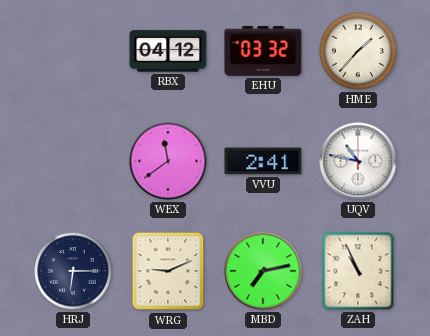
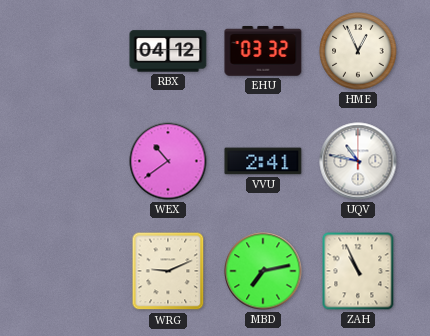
HME: 1:37 -> 12:56 (358, 51)
WEX: 11:39 -> 10:39 (168, 161)
HRJ: 6:15 -> none (73, 271)
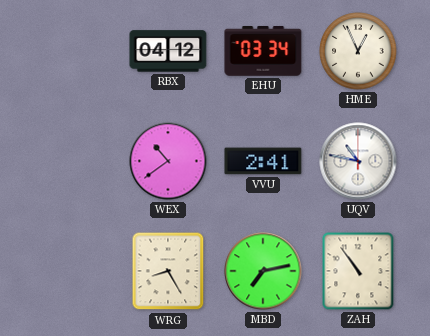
EHU: 03:32 -> 03:34 (263, 52)
WRG: 9:11 -> 8:25 (168, 271)
ZAH: 10:56 -> 10:54 (358, 271)
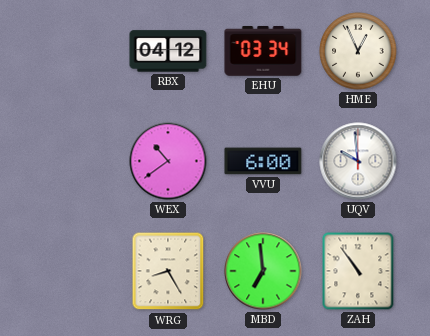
VVU: 2:41 -> 6:00 (263, 161)
UQV: 10:47 -> 9:59 (358, 161)
MBD: 7:13 -> 6:59 (263, 271)
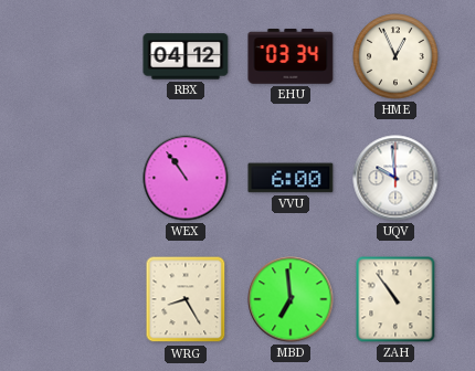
WEX: 10:39 -> 10:54 (186, 178)
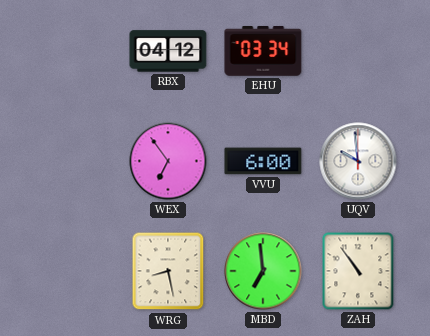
HME: 12:56 -> none (395, 56)
WEX: 10:54 -> 6:54 (168, 161)
WRG: 8:25 -> 8:28 (168, 271)
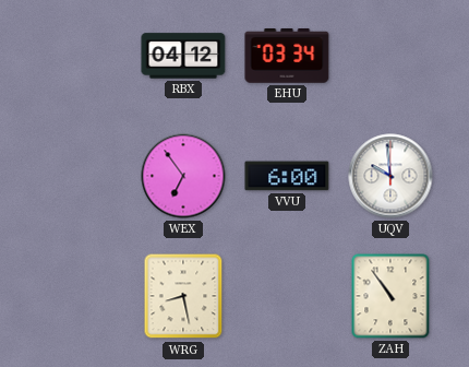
MBD: 6:59 -> none (263, 271)
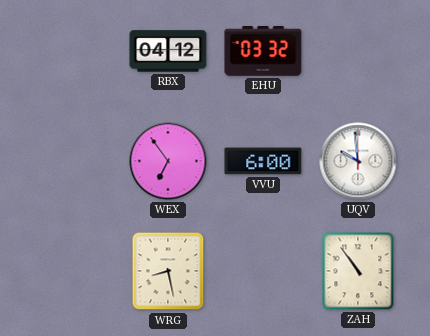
EHU: 03:34 -> 03:32 (263, 52)
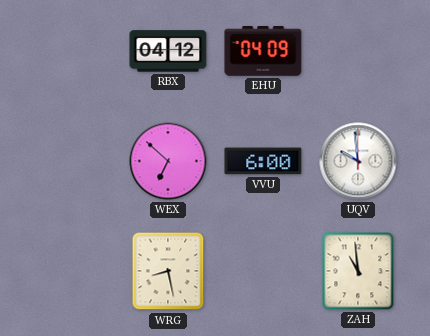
EHU: 03:32 -> 04:09 (263, 52)
WEX: 6:54 -> 6:52 (168, 161)
ZAH: 10:54 -> 10:59 (358, 271)
